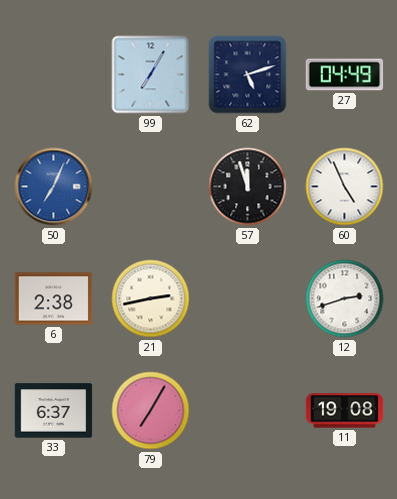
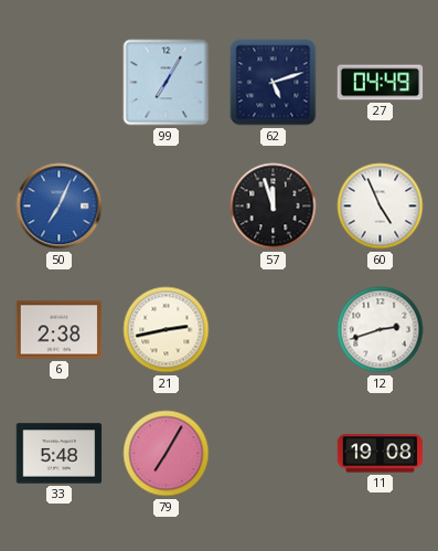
33: 6:37 -> 5:48 (60, 454)
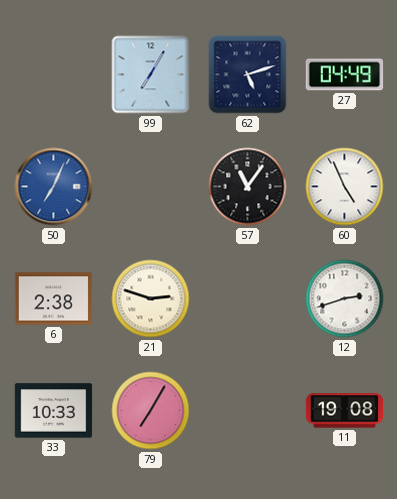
57: 11:57 -> 11:06 (248, 187)
21: 2:43 -> 2:48 (151, 299)
33: 5:48 -> 10:33 (54, 411)
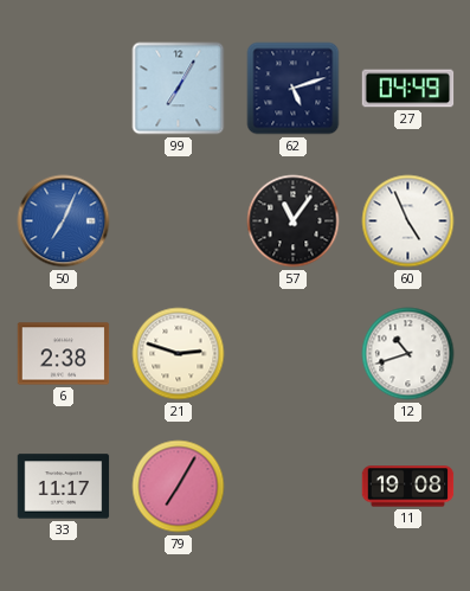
12: 2:42 -> 10:42 (408, 354)
33: 10:33 -> 11:17 (64, 487)
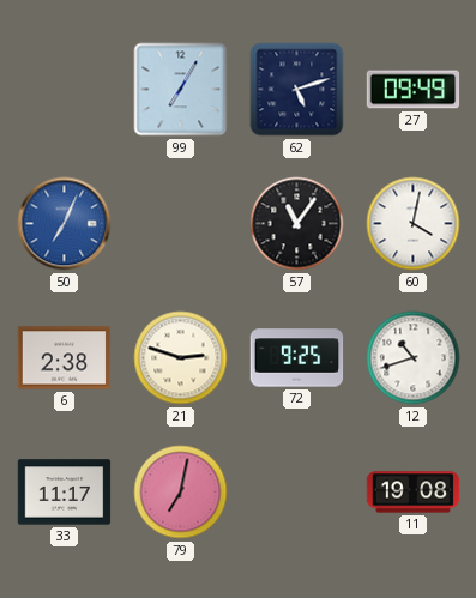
27: 04:49 -> 09:49 (414, 90)
60: 4:56 -> 4:02 (414, 224)
72: none -> 9:25 (297, 358)
79: 7:05 -> 7:02 (181, 493)
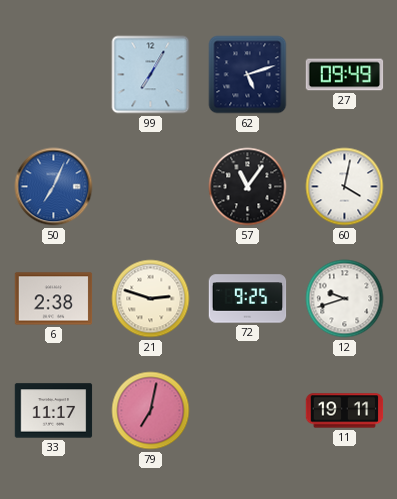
12: 10:42 -> 9:42 (345, 299)
11: 19:08 -> 19:11 (345, 411)
